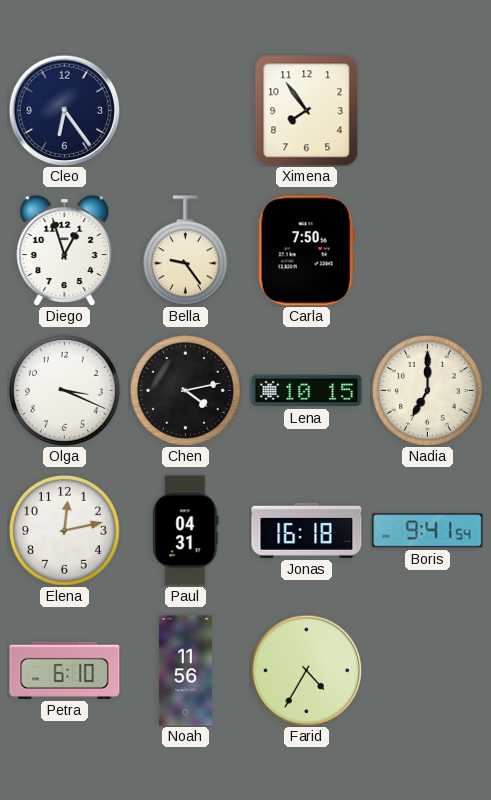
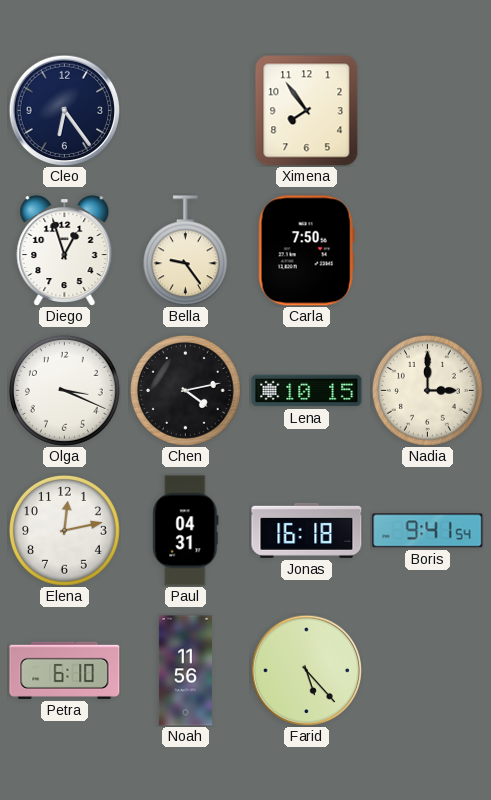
Nadia: 7:00 -> 3:00 (427, 390)
Farid: 4:35 -> 5:23 (306, 670)
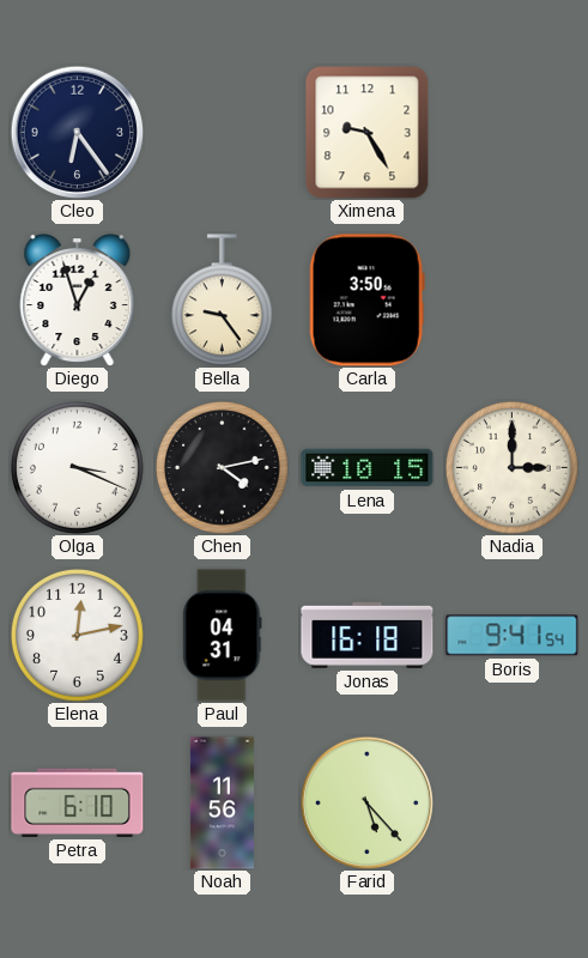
Ximena: 7:54 -> 9:25 (368, 133)
Carla: 7:50 -> 3:50 (366, 301)
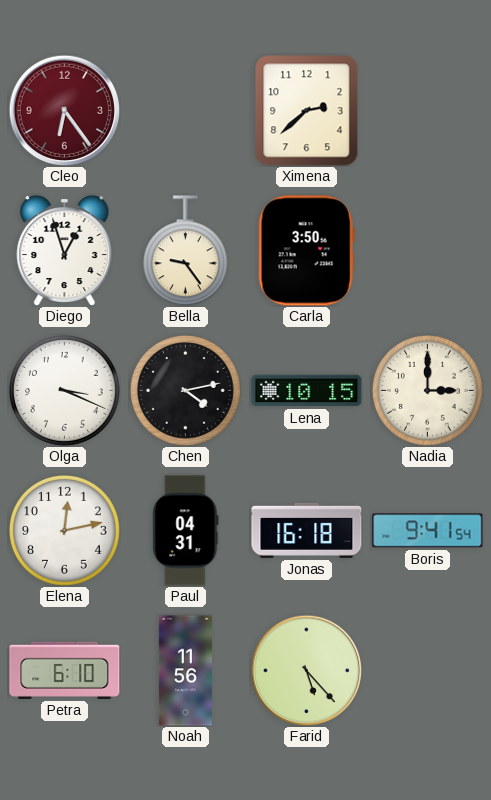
Cleo dial: navy -> burgundy (64, 110)
Ximena: 9:25 -> 2:38 (307, 111)
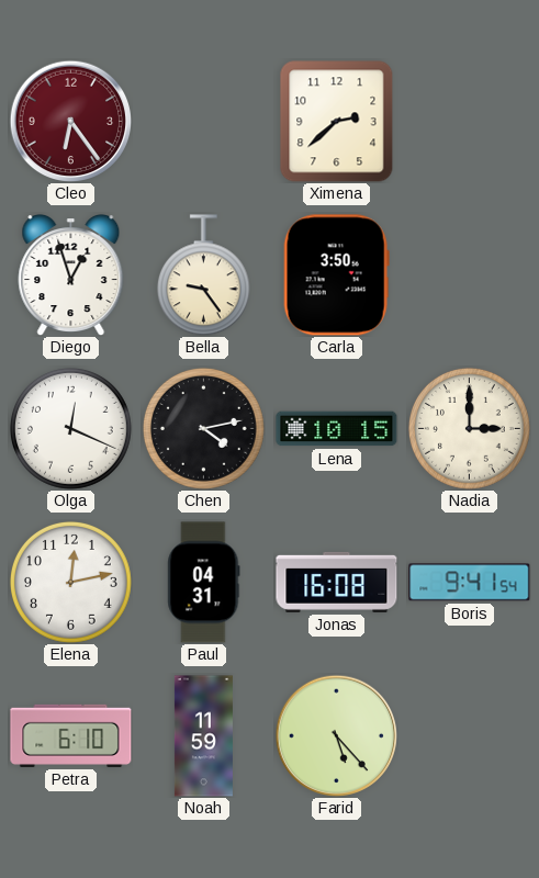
Olga: 3:19 -> 12:19 (70, 428)
Jonas: 16:18 -> 16:08 (337, 582)
Noah: 11:56 -> 11:59 (203, 736)
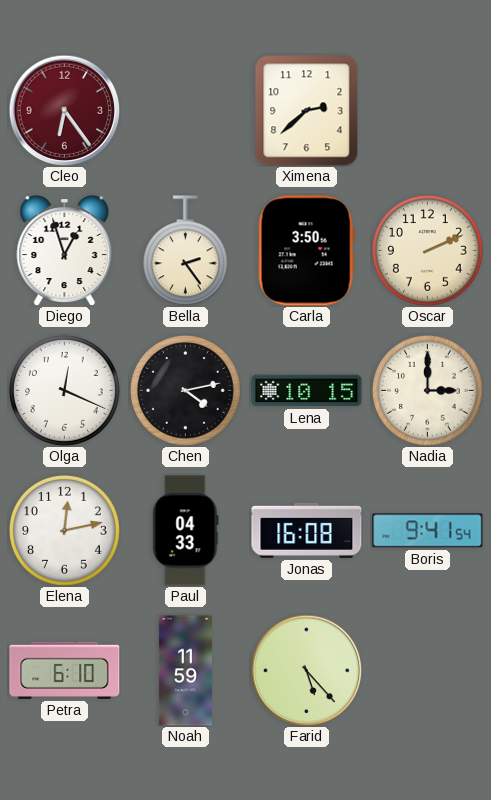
Bella: 9:24 -> 2:24 (185, 251)
Oscar: none -> 2:11 (427, 250)
Paul: 04:31 -> 04:33 (186, 531)
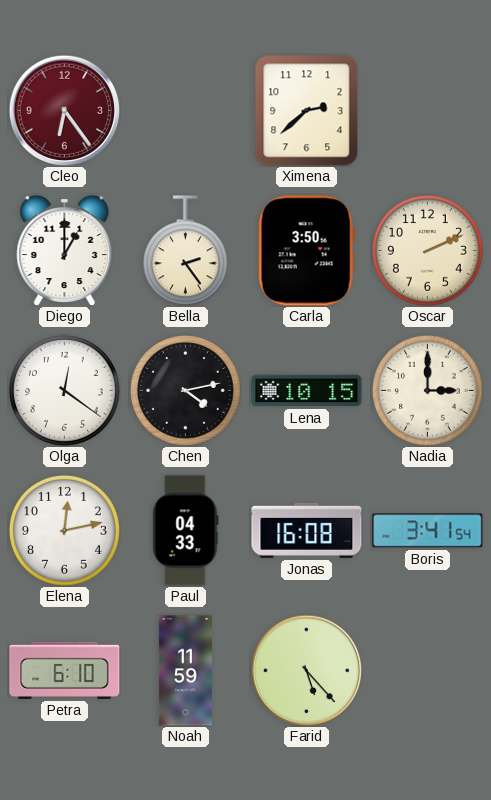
Diego: 12:57 -> 1:00 (65, 251)
Olga: 12:19 -> 12:21 (64, 390)
Boris: 9:41 -> 3:41 (428, 531)
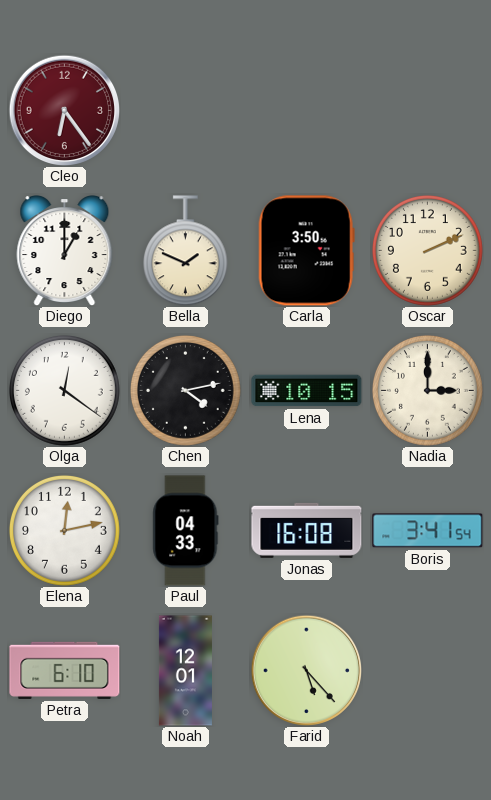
Ximena: 2:38 -> none (307, 111)
Bella: 2:24 -> 1:49 (185, 251)
Noah: 11:59 -> 12:01 (185, 671)
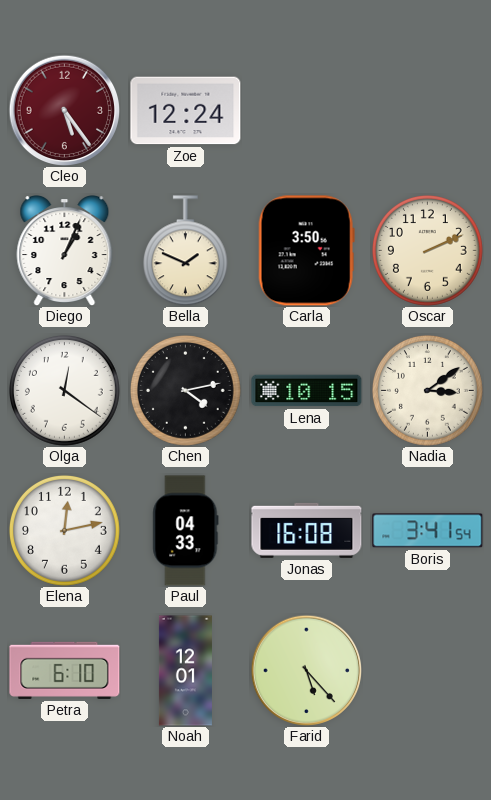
Cleo: 6:24 -> 5:24 (64, 110)
Zoe: none -> 12:24 (186, 111)
Diego: 1:00 -> 1:04 (65, 251)
Nadia: 3:00 -> 3:09 (427, 390)
